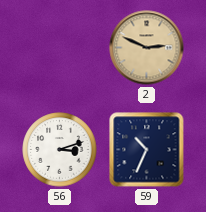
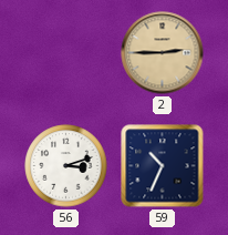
2: 2:49 -> 2:45 (163, 53)
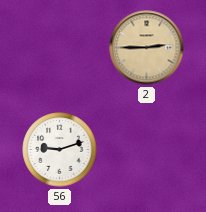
56: 3:12 -> 9:12 (60, 150)
59: 10:34 -> none (163, 166)
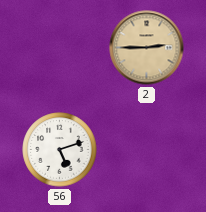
56: 9:12 -> 5:12 (60, 150)
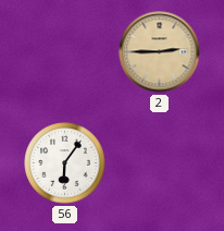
56: 5:12 -> 6:06 (65, 163)
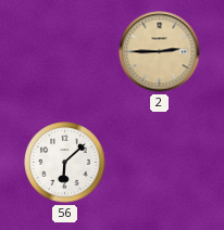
56: 6:06 -> 6:08 (65, 163)
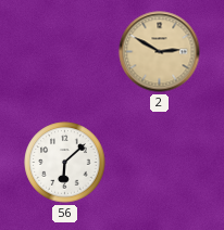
2: 2:45 -> 2:50 (160, 52)
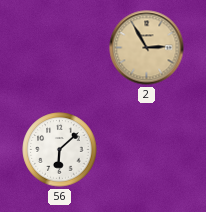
2: 2:50 -> 2:55 (147, 48)
